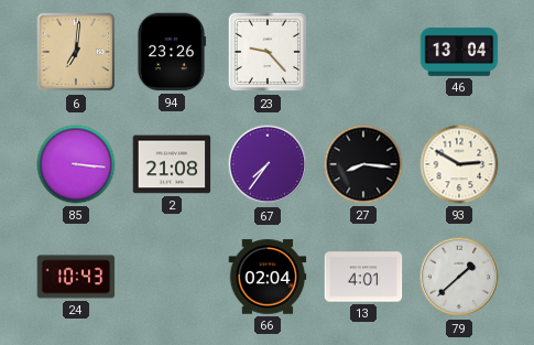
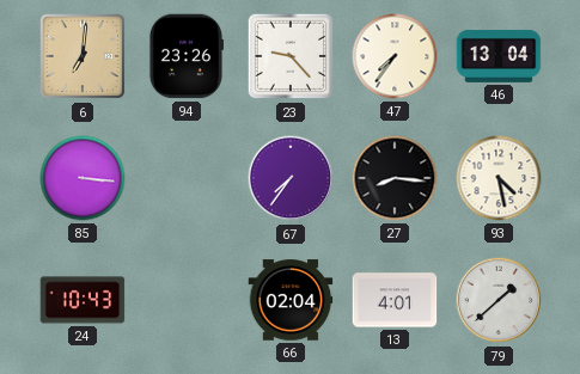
47: none -> 7:36 (395, 56)
2: 21:08 -> none (172, 164)
93: 2:50 -> 4:28 (499, 178)
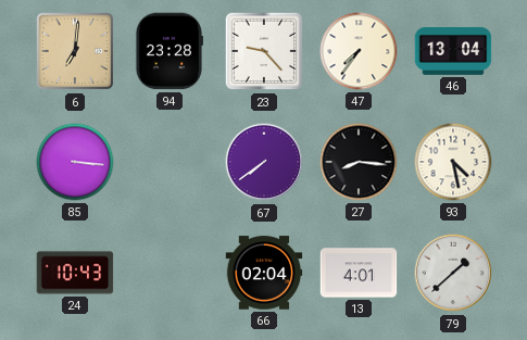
94: 23:26 -> 23:28 (168, 51)
67: 7:36 -> 7:39 (264, 162)
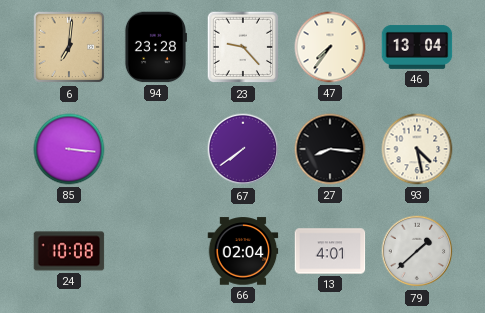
24: 10:43 -> 10:08 (69, 251)
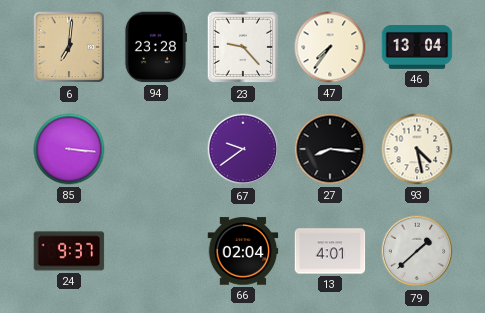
67: 7:39 -> 9:39 (243, 149)
24: 10:08 -> 9:37 (69, 251)
